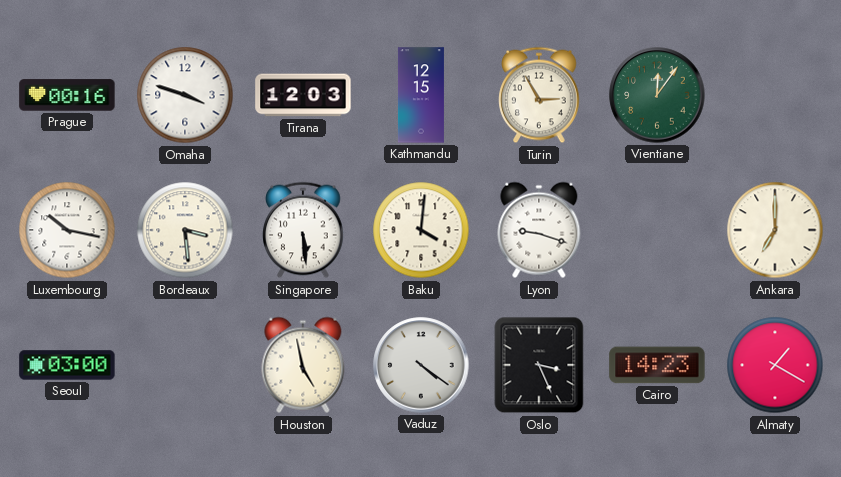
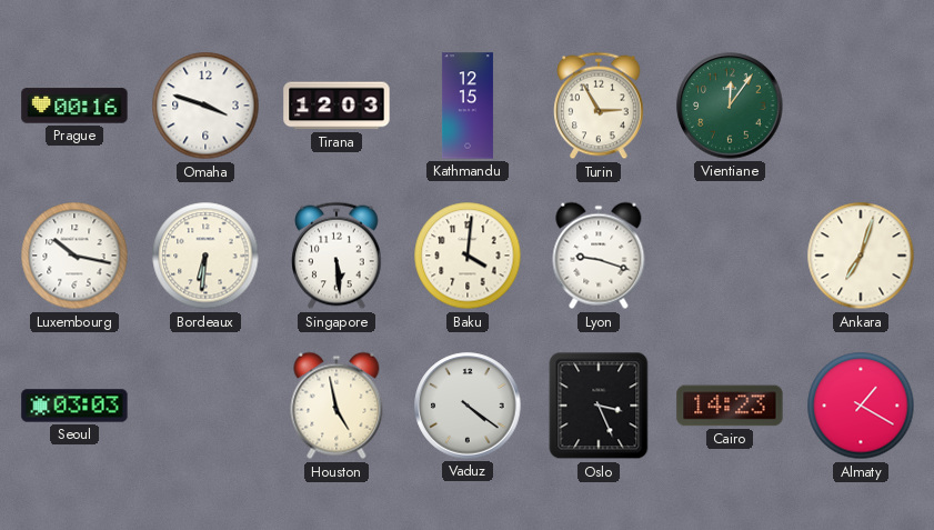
Bordeaux: 3:29 -> 6:31 (205, 256)
Ankara: 7:00 -> 7:03 (861, 256)
Seoul: 03:00 -> 03:03 (74, 406)
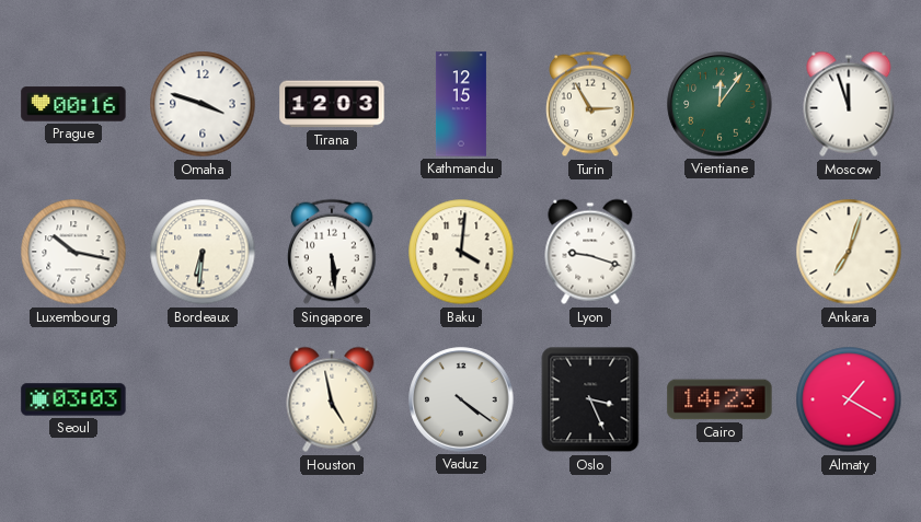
Moscow: none -> 11:57 (849, 104)
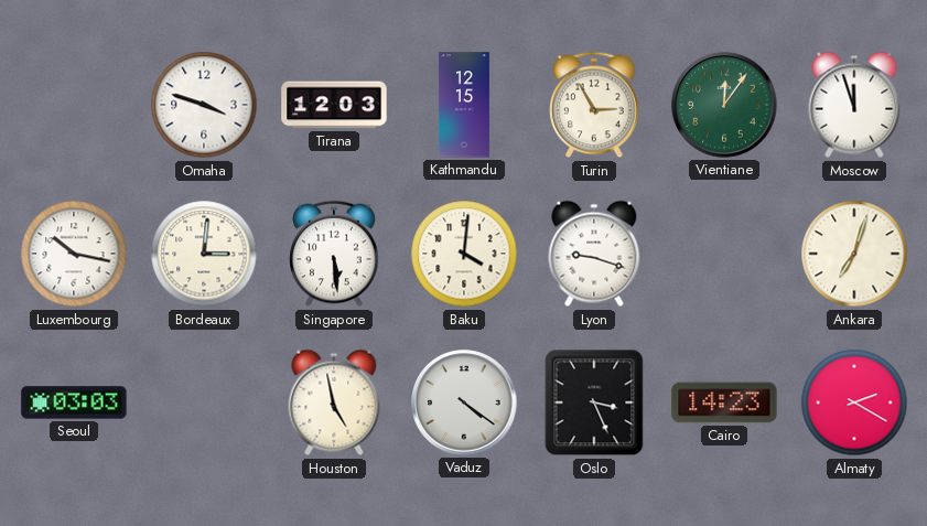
Prague: 00:16 -> none (73, 104)
Bordeaux: 6:31 -> 3:01 (204, 254)
Almaty: 1:20 -> 2:20 (854, 402)
